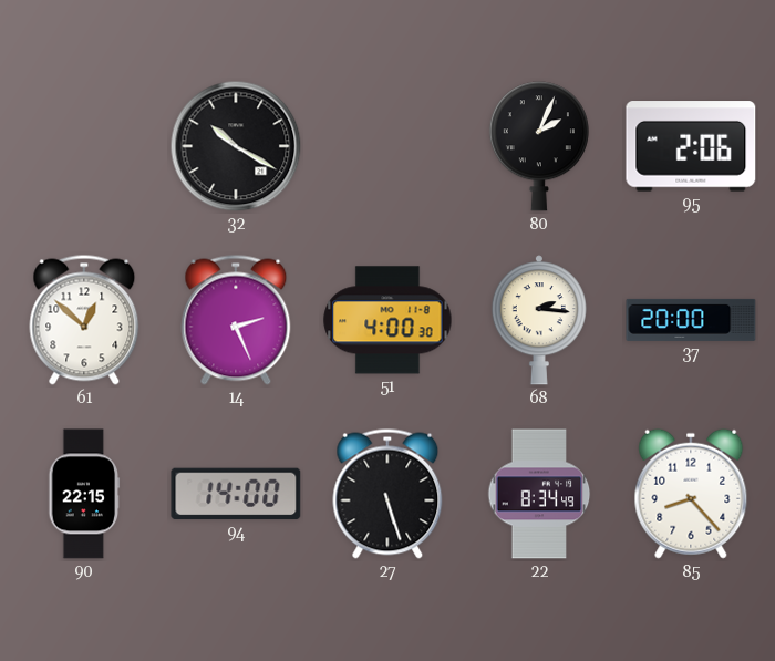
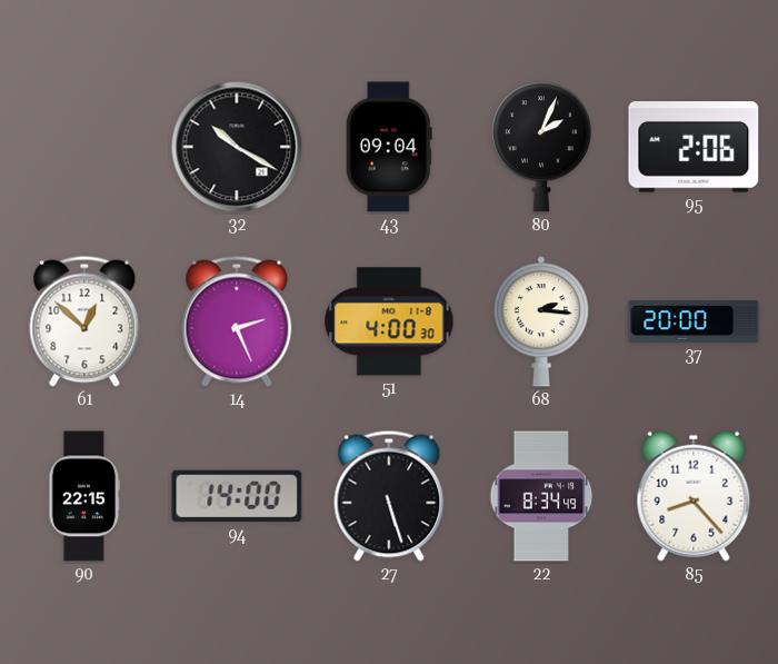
43: none -> 09:04 (389, 147)
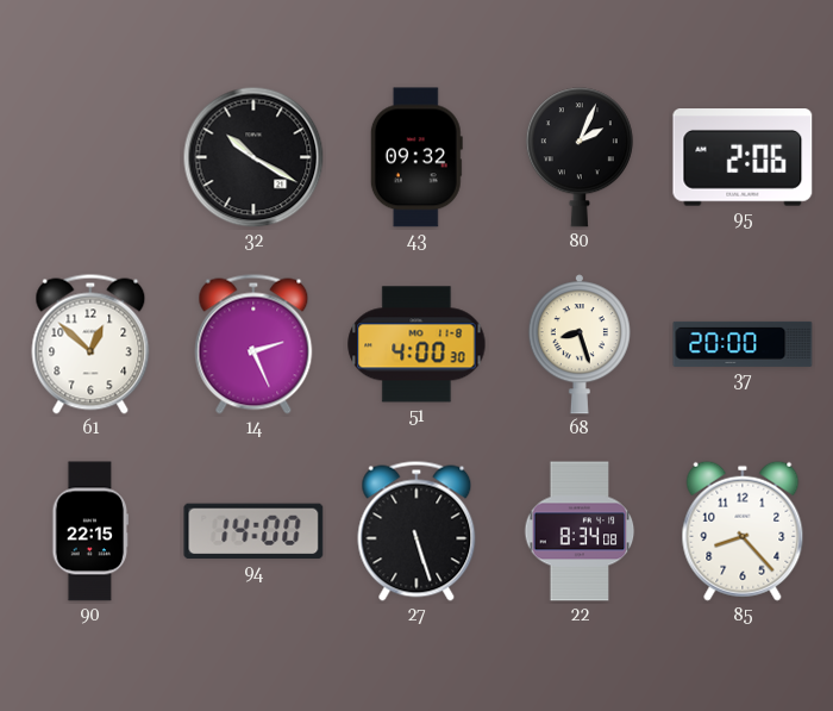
43: 09:04 -> 09:32 (416, 157)
68: 2:16 -> 8:27 (580, 344)
22: 8:34:49 -> 8:34:08 (580, 531)
